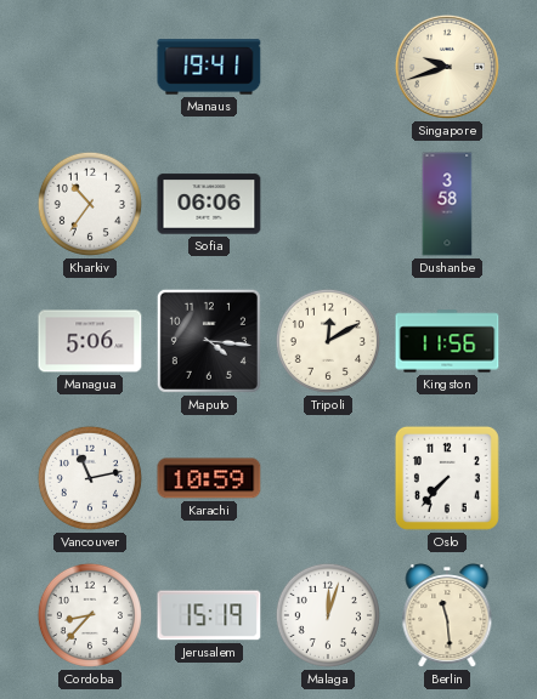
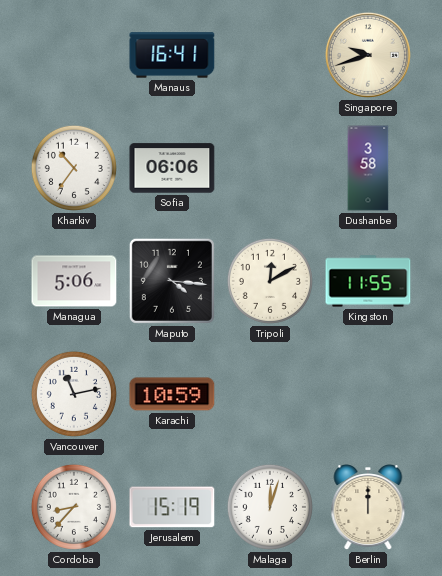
Manaus: 19:41 -> 16:41 (172, 55)
Kingston: 11:56 -> 11:55 (368, 281)
Oslo: 7:37 -> none (447, 478)
Berlin: 11:29 -> 12:00 (368, 508)
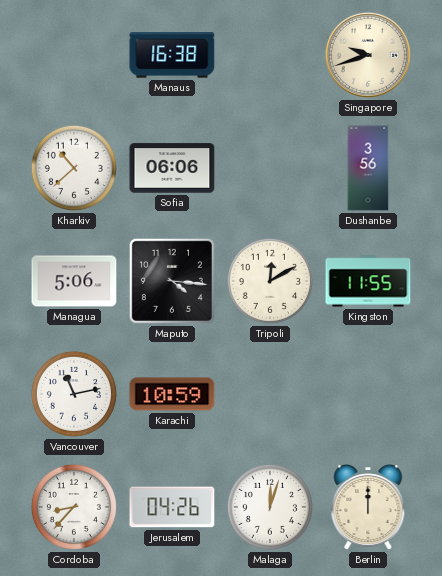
Manaus: 16:41 -> 16:38 (172, 55)
Kharkiv: 10:36 -> 10:38 (74, 168)
Dushanbe: 3:58 -> 3:56 (368, 168)
Jerusalem: 15:19 -> 04:26 (172, 507)
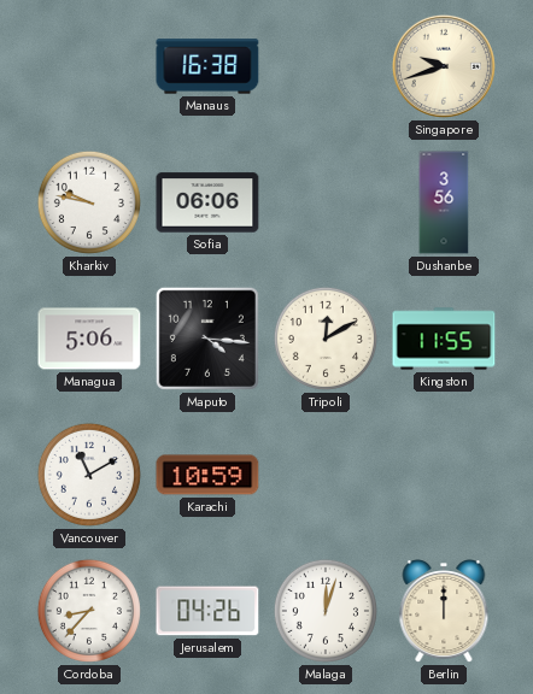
Kharkiv: 10:38 -> 9:47 (89, 202)
Vancouver: 11:13 -> 11:10 (89, 475)
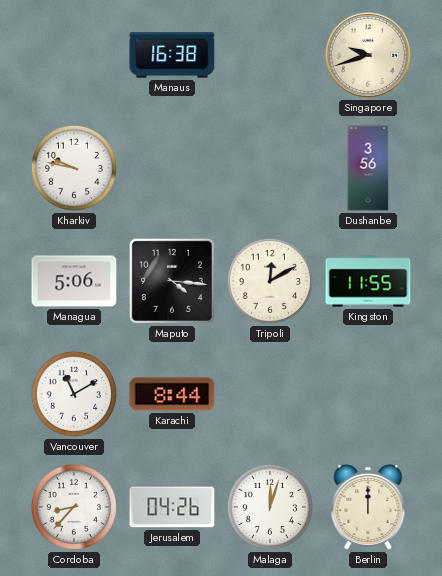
Sofia: 06:06 -> none (207, 202)
Karachi: 10:59 -> 8:44 (172, 394)
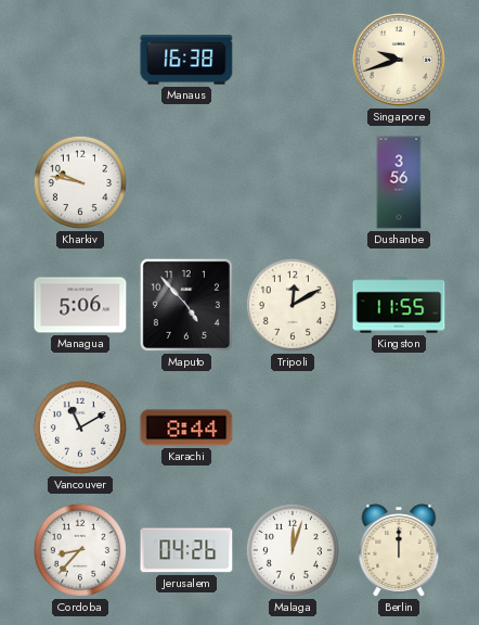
Maputo: 4:16 -> 4:53 (186, 305)
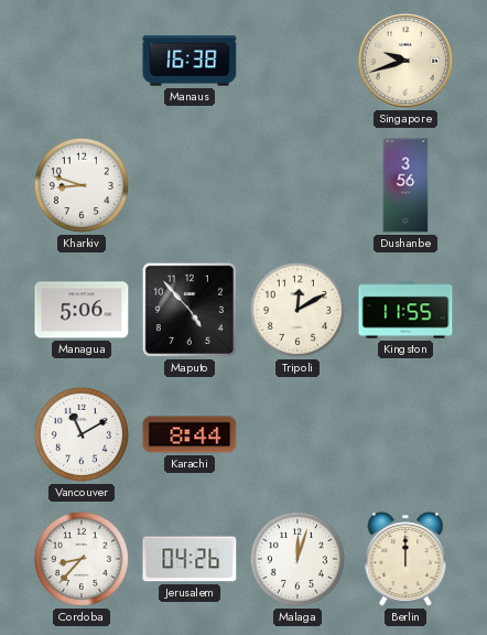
Kharkiv: 9:47 -> 8:48 (82, 185)
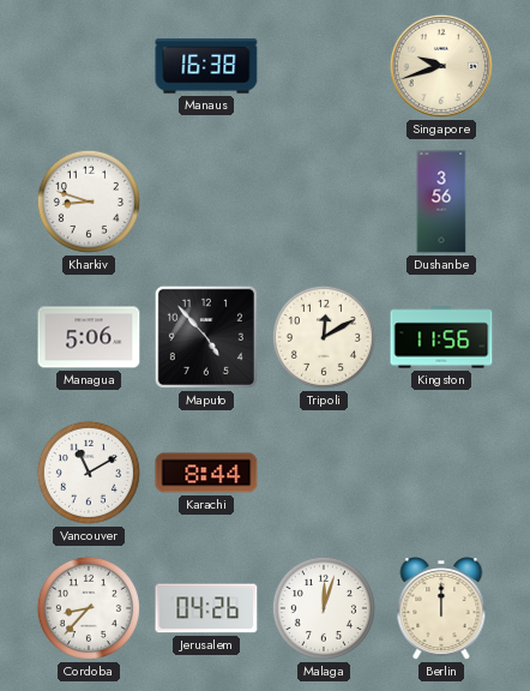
Kingston: 11:55 -> 11:56 (441, 337)
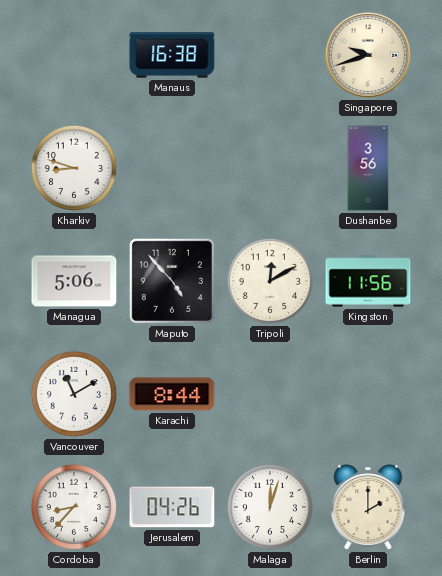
Berlin: 12:00 -> 2:00 (368, 508)
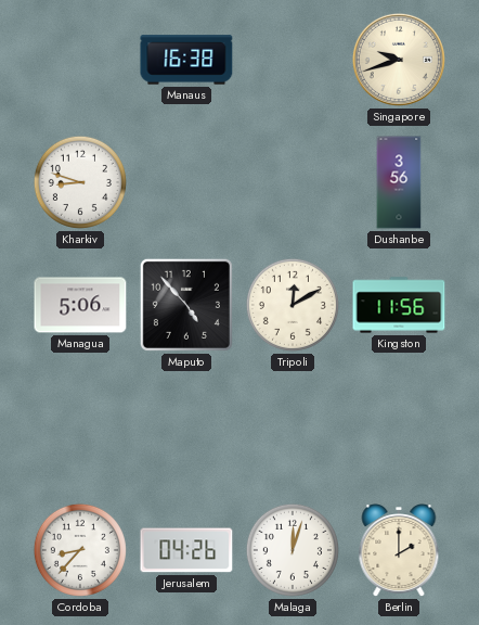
Vancouver: 11:10 -> none (74, 394)
Karachi: 8:44 -> none (172, 394)
